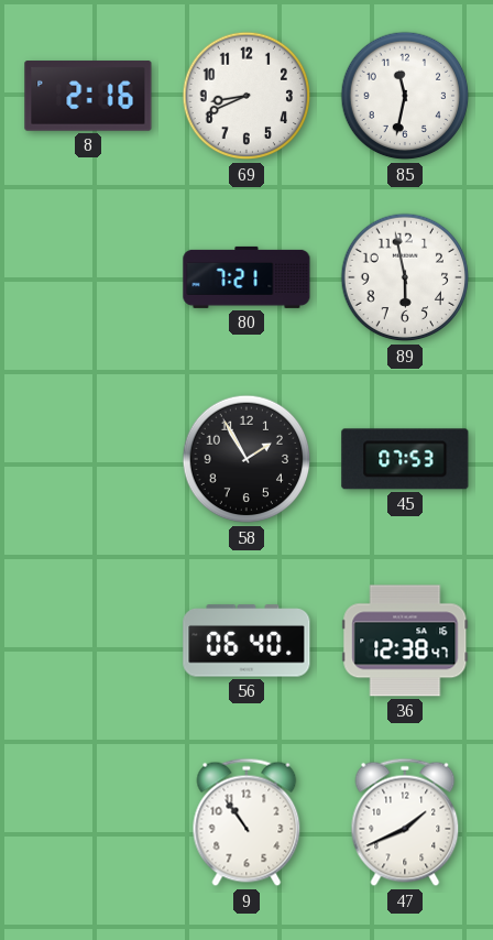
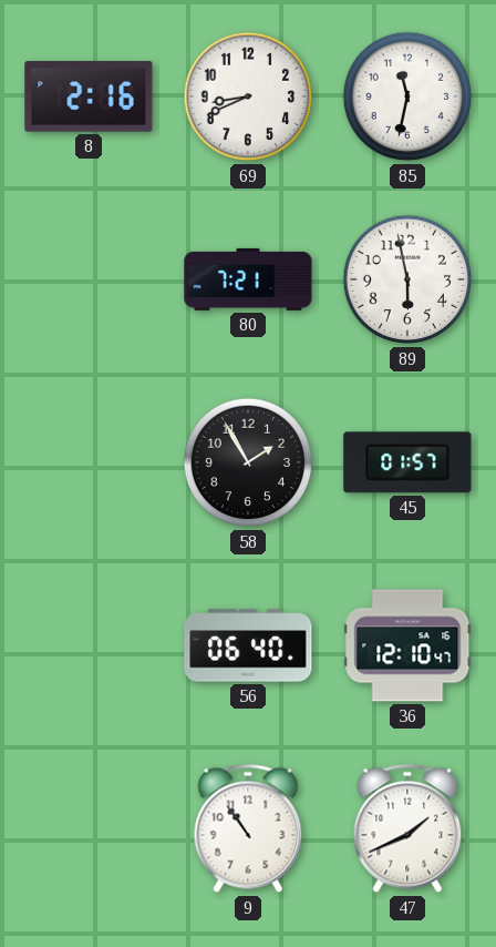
45: 07:53 -> 01:57 (407, 462)
36: 12:38 -> 12:10 (407, 645)
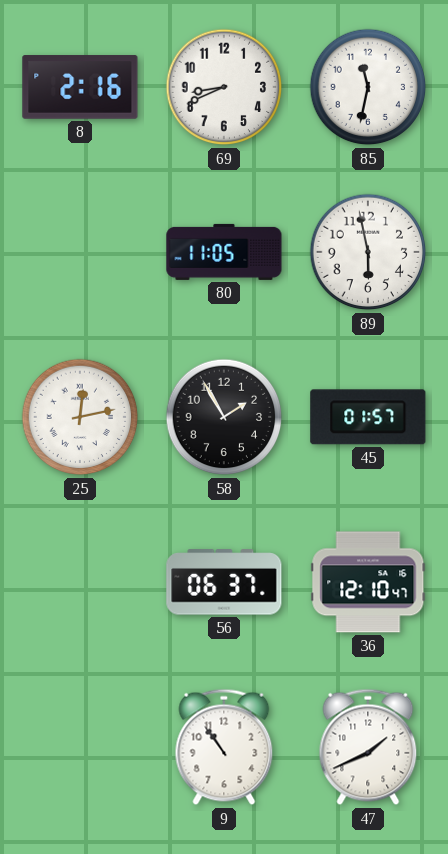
80: 7:21 -> 11:05 (224, 252)
25: none -> 12:13 (80, 417)
56: 06:40 -> 06:37 (224, 582)
